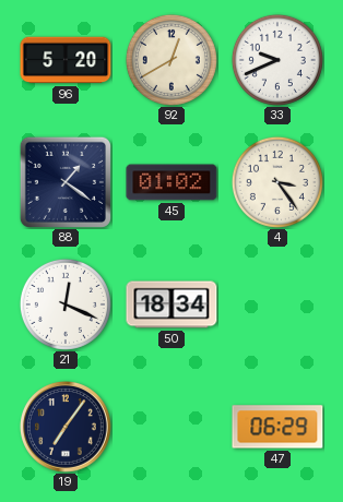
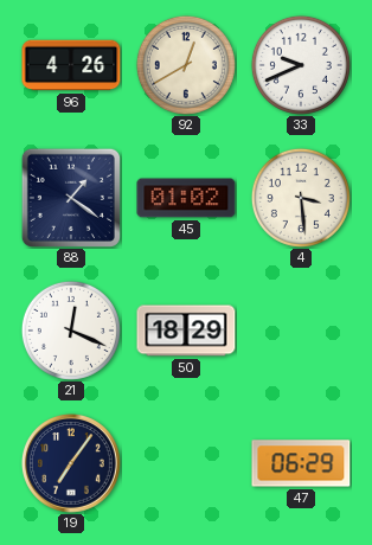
96: 5:20 -> 4:26 (71, 65)
4: 3:24 -> 3:29 (301, 198)
50: 18:34 -> 18:29 (186, 331)
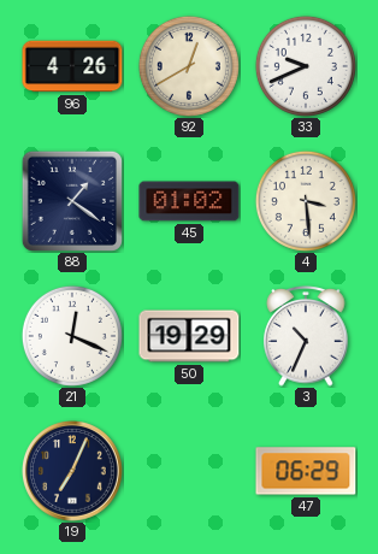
50: 18:29 -> 19:29 (189, 336)
3: none -> 10:34 (306, 336)
19: 7:06 -> 7:04 (72, 471)
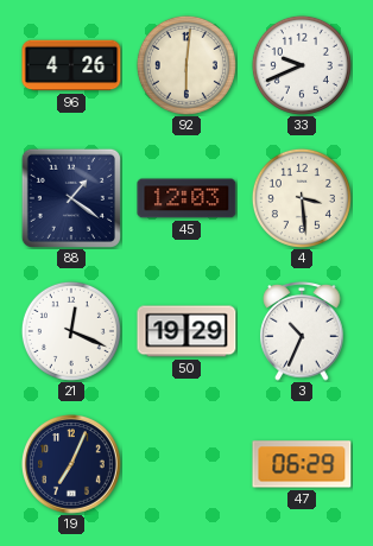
92: 12:40 -> 6:01 (186, 65)
45: 01:02 -> 12:03 (186, 198)
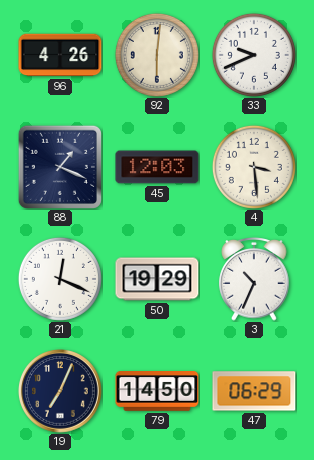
88: 1:21 -> 1:19 (60, 167)
79: none -> 14:50 (157, 392)
